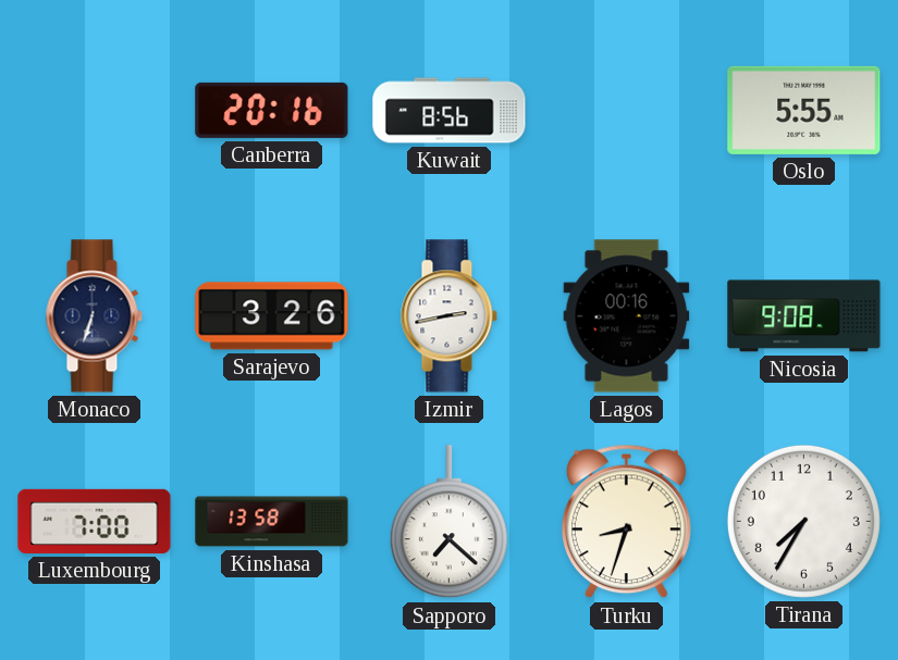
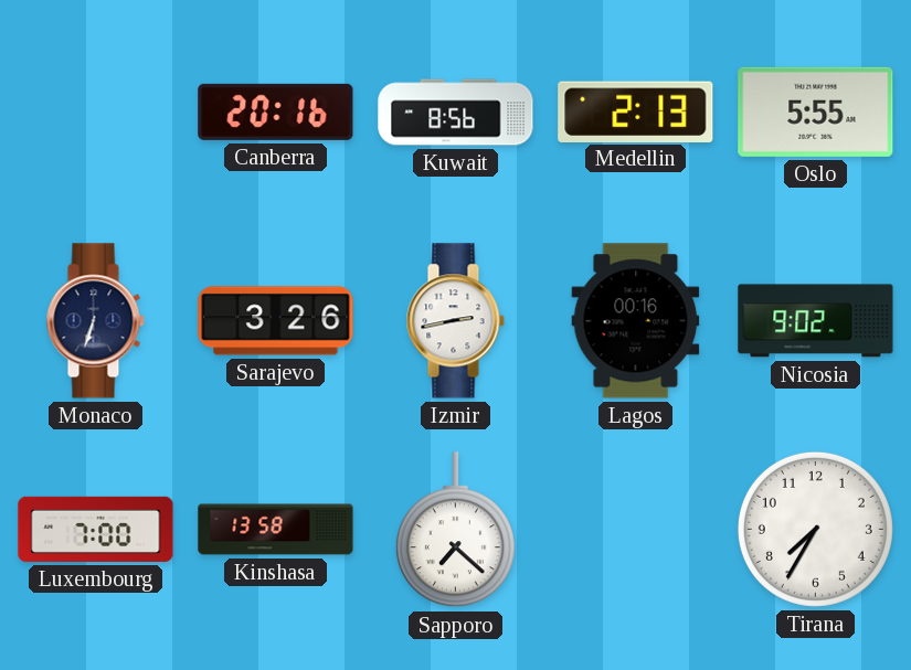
Medellin: none -> 2:13 (636, 111)
Nicosia: 9:08 -> 9:02 (816, 321)
Turku: 8:33 -> none (626, 522)
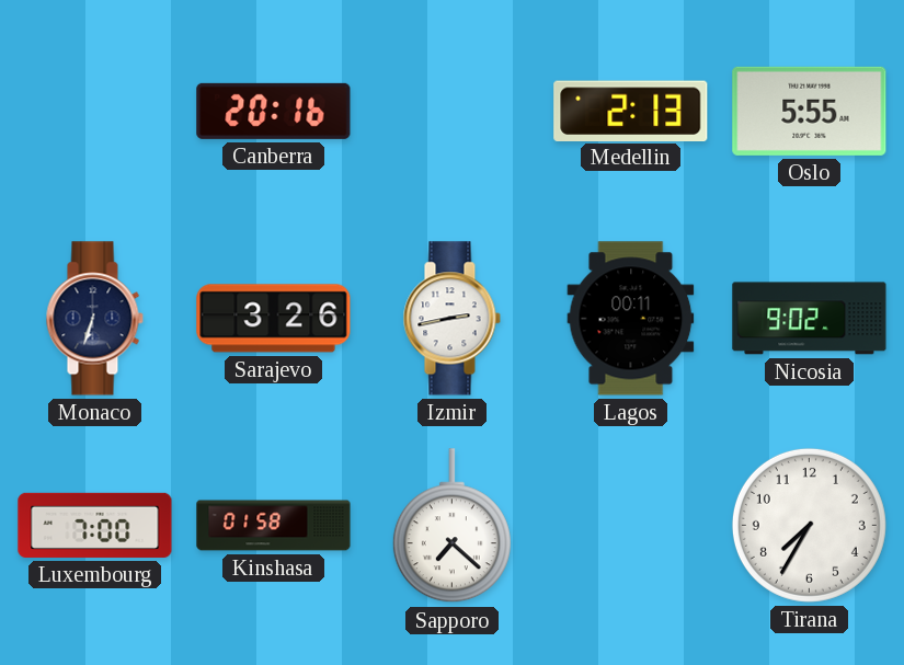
Kuwait: 8:56 -> none (456, 113)
Lagos: 00:16 -> 00:11 (631, 319)
Kinshasa: 13:58 -> 01:58 (274, 526)
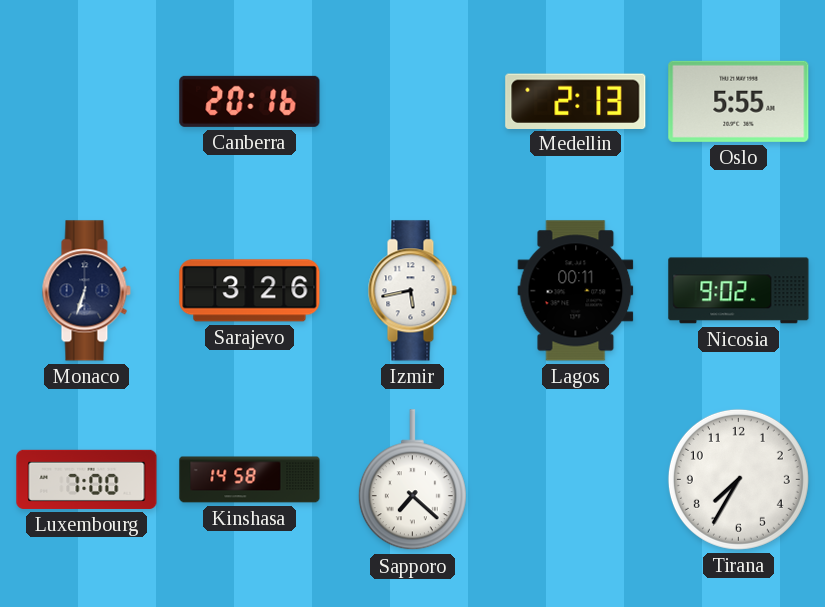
Izmir: 2:43 -> 5:43 (412, 291)
Kinshasa: 01:58 -> 14:58 (250, 480)
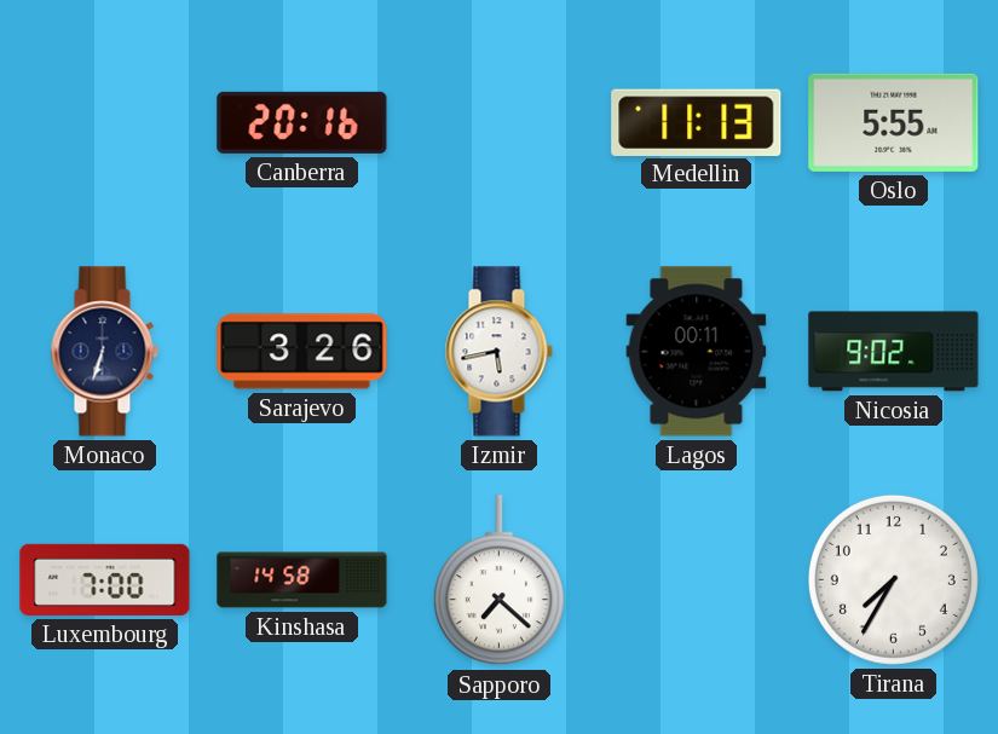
Medellin: 2:13 -> 11:13 (697, 122)
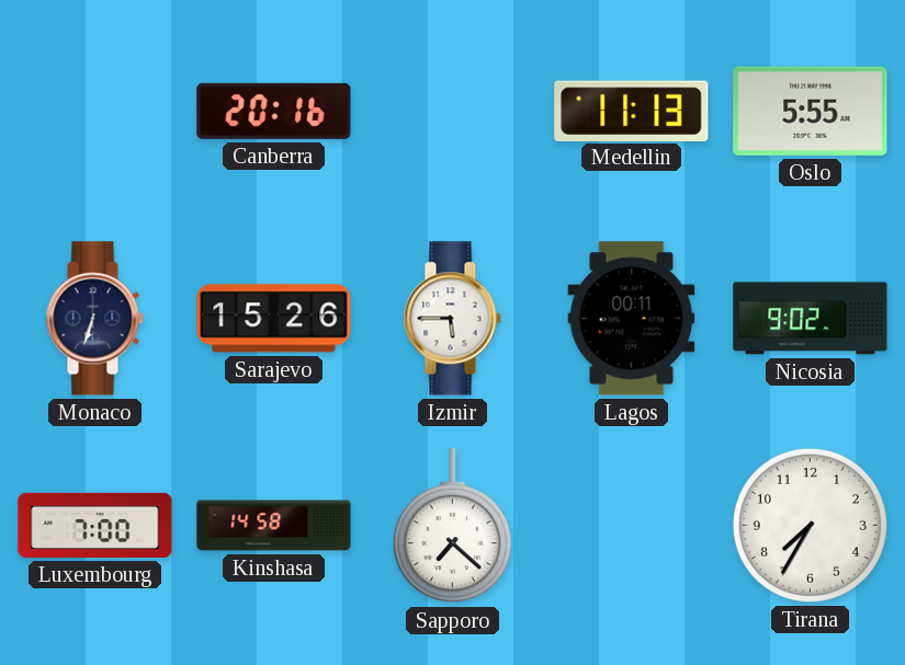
Sarajevo: 3:26 -> 15:26 (274, 319)
Izmir: 5:43 -> 5:45 (452, 319)
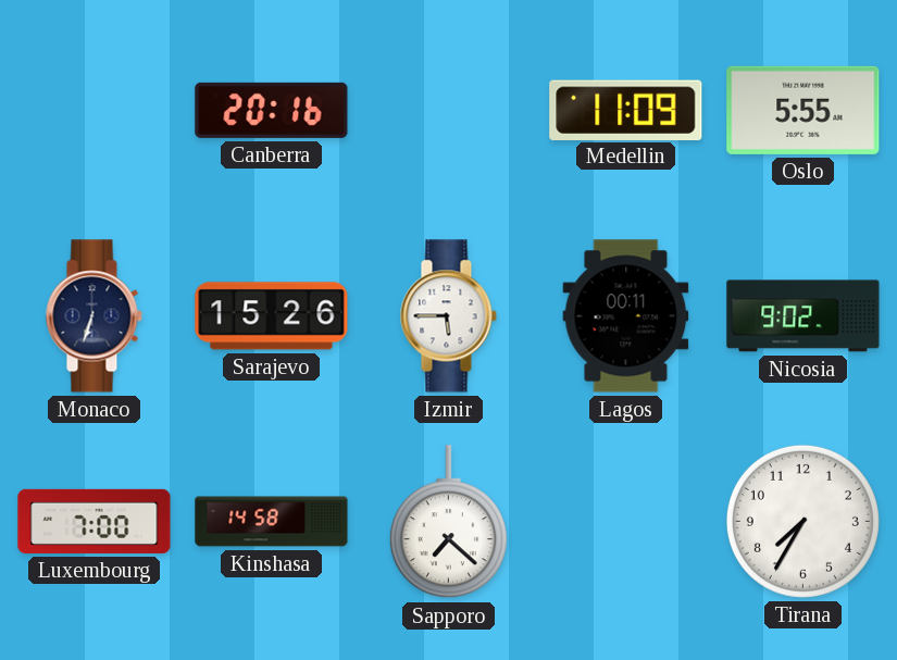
Medellin: 11:13 -> 11:09 (626, 110)
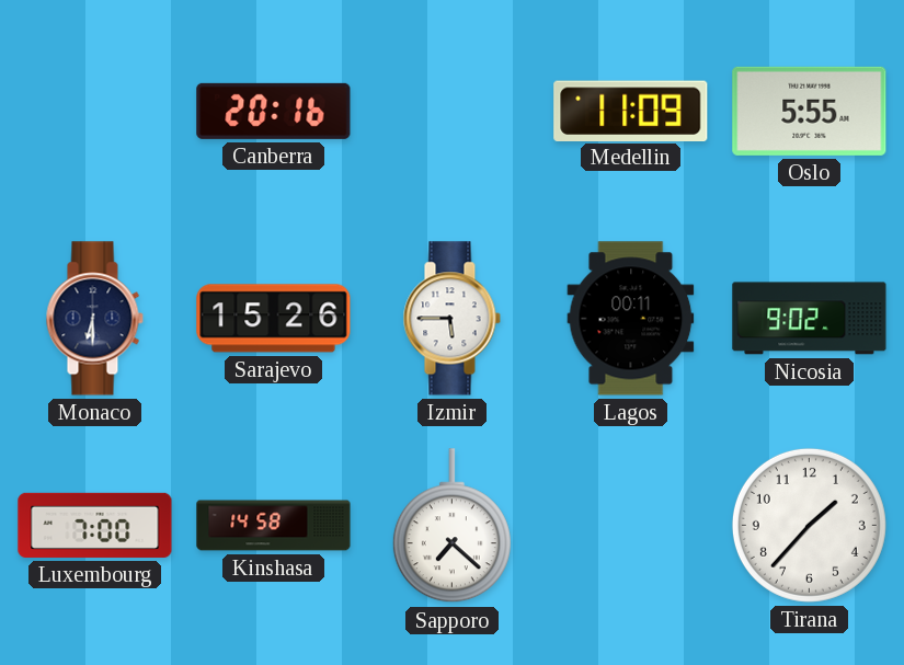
Monaco: 6:33 -> 6:30 (94, 319)
Tirana: 7:35 -> 1:37 (809, 525)
